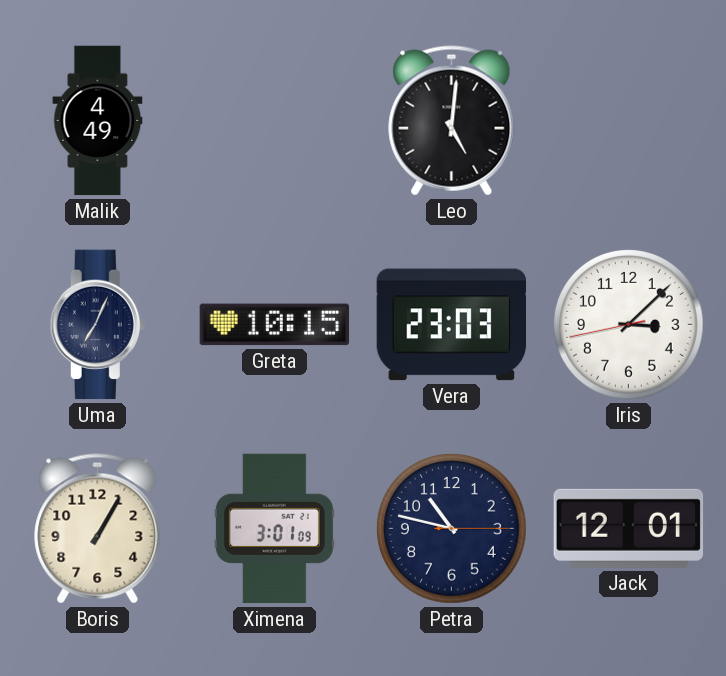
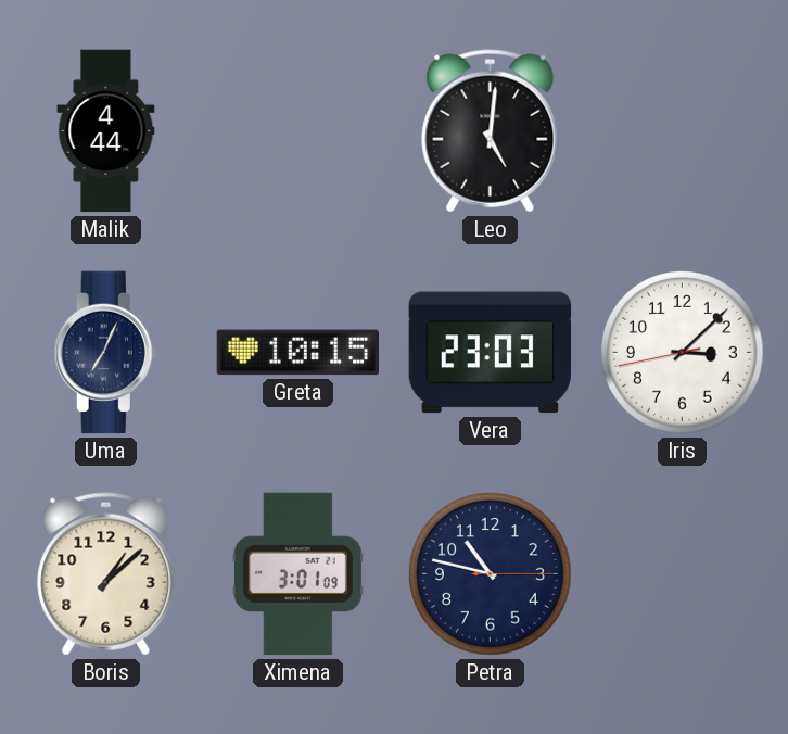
Malik: 4:49 -> 4:44 (106, 131)
Boris: 1:05 -> 1:08 (106, 574)
Jack: 12:01 -> none (629, 528)
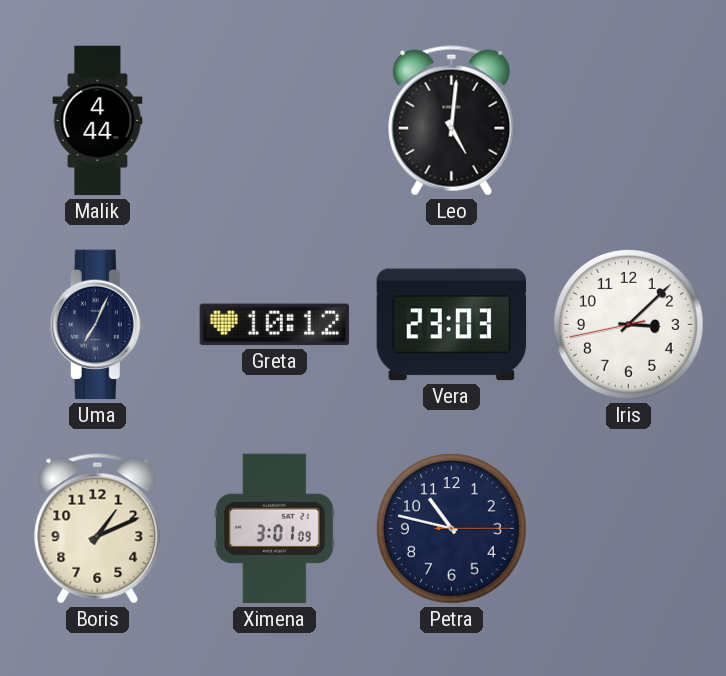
Greta: 10:15 -> 10:12 (275, 325)
Boris: 1:08 -> 1:11 (98, 529)
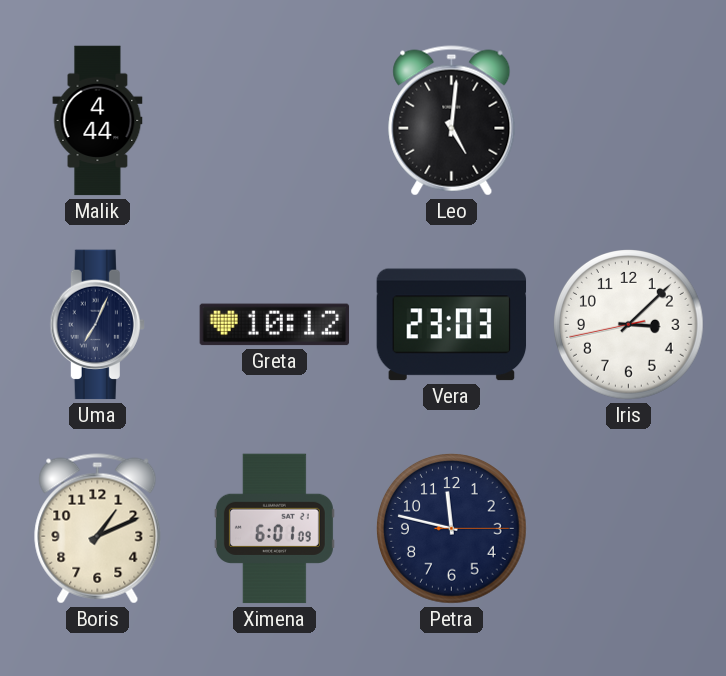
Ximena: 3:01 -> 6:01 (274, 529)
Petra: 10:47 -> 11:47 (452, 529)
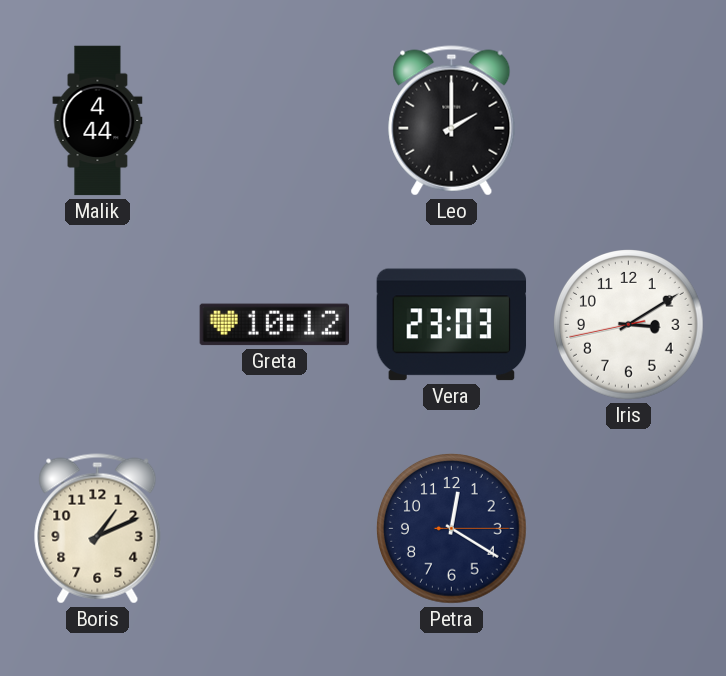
Leo: 5:01 -> 2:00 (452, 121)
Uma: 7:04 -> none (97, 325)
Iris: 3:07 -> 3:09 (629, 325)
Ximena: 6:01 -> none (274, 529)
Petra: 11:47 -> 12:20 (452, 529)
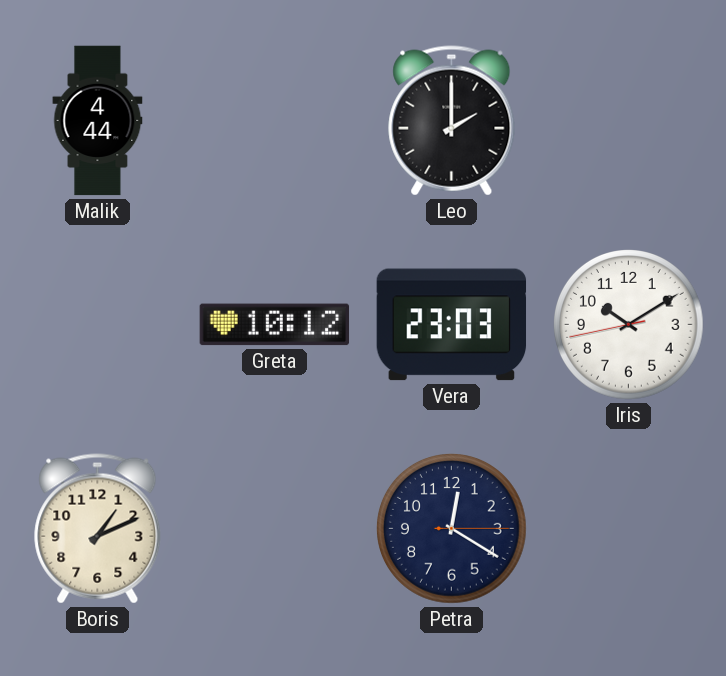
Iris: 3:09 -> 10:09 (629, 325)
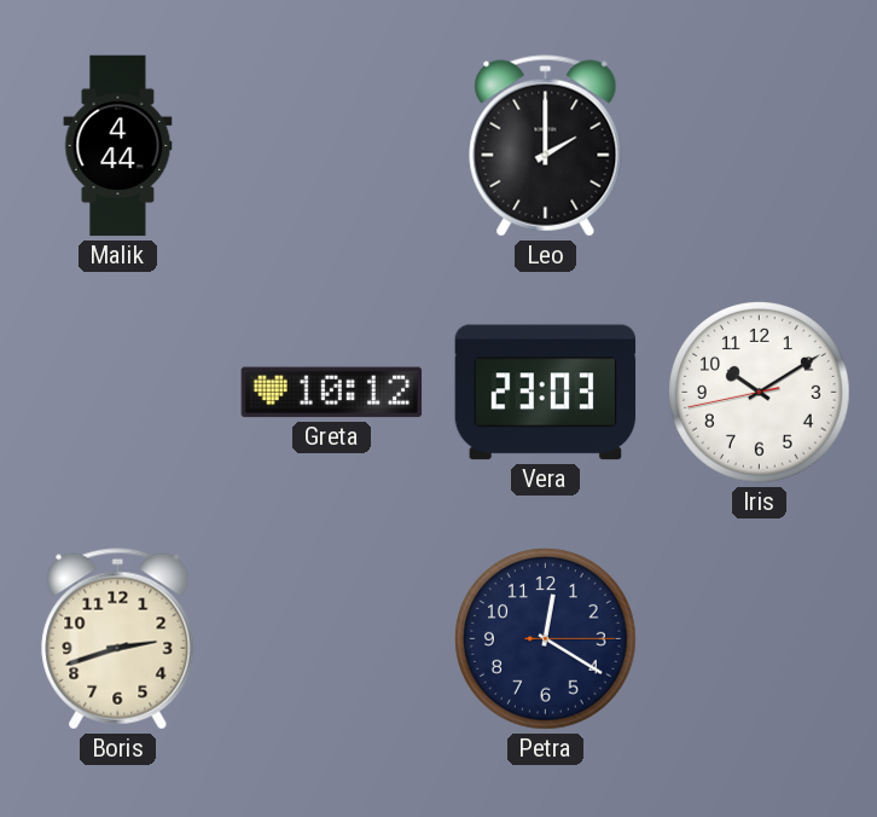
Boris: 1:11 -> 2:42 (118, 639)
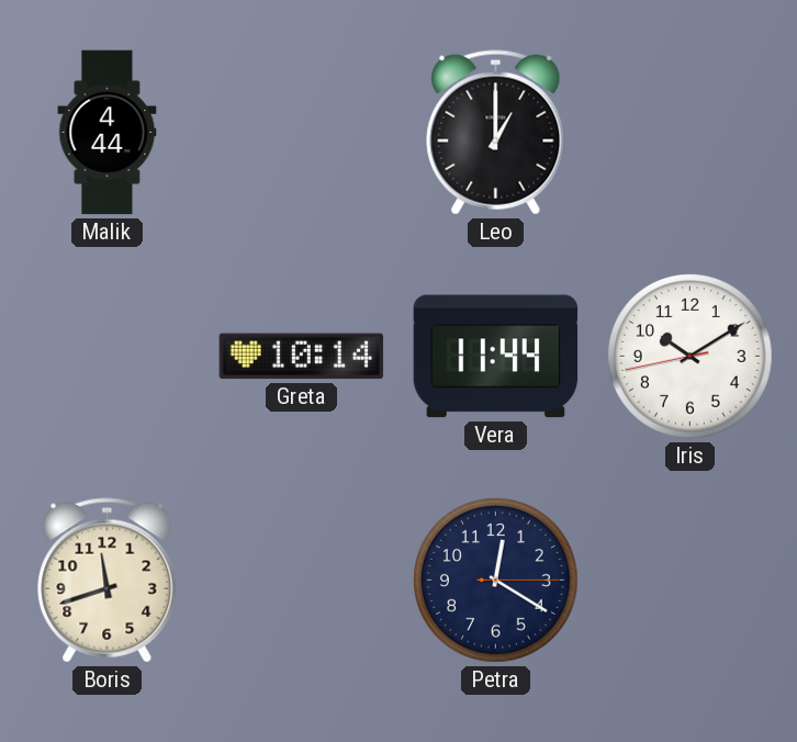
Leo: 2:00 -> 1:00 (496, 133)
Greta: 10:12 -> 10:14 (302, 357)
Vera: 23:03 -> 11:44 (496, 357)
Boris: 2:42 -> 11:42 (108, 581)
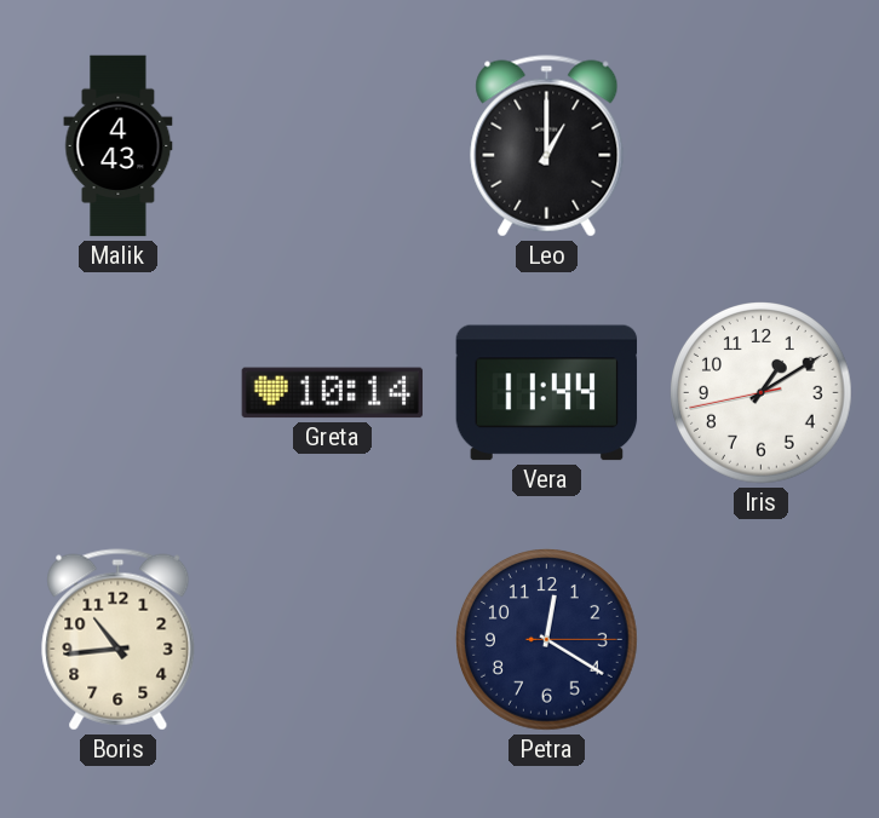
Malik: 4:44 -> 4:43 (119, 146)
Iris: 10:09 -> 1:09 (762, 393)
Boris: 11:42 -> 10:44 (119, 640)
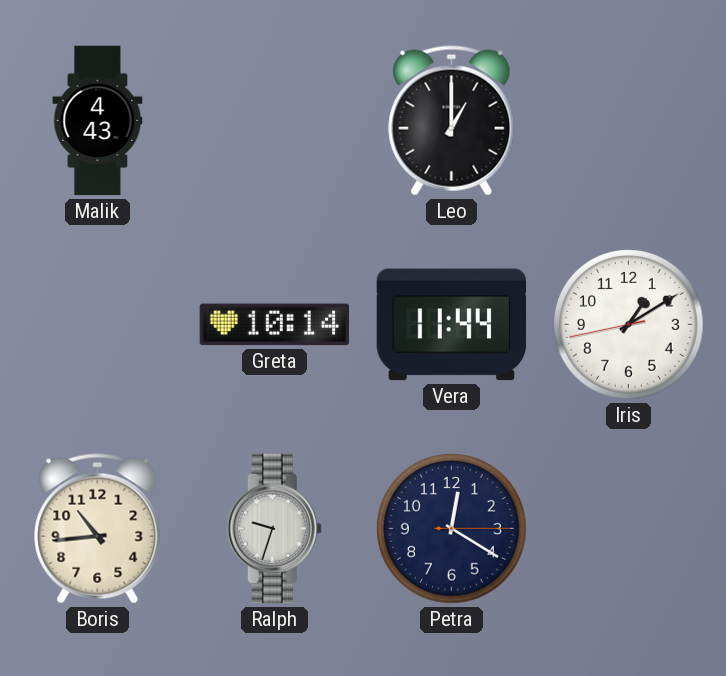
Ralph: none -> 9:33 (274, 529)
